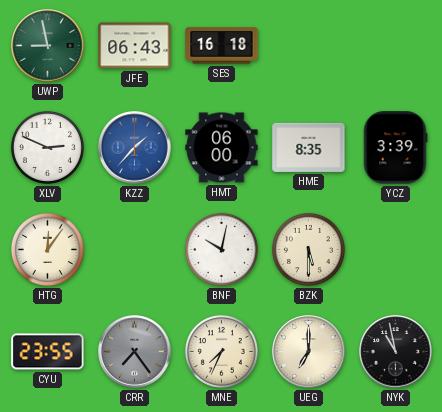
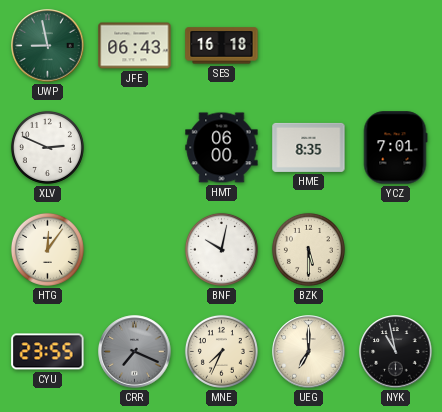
KZZ: 1:37 -> none (135, 148)
YCZ: 3:39 -> 7:01 (395, 148)
CRR: 7:24 -> 7:19 (135, 352)
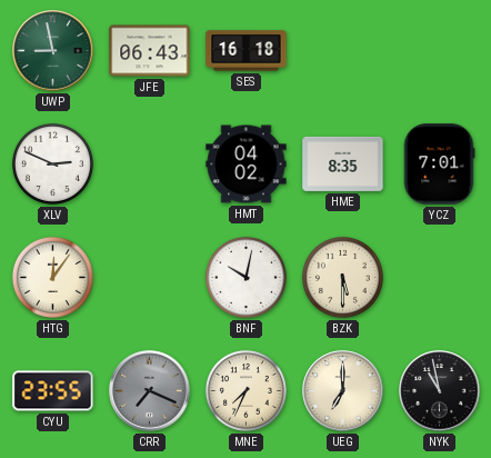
HMT: 06:00 -> 04:02 (247, 165)
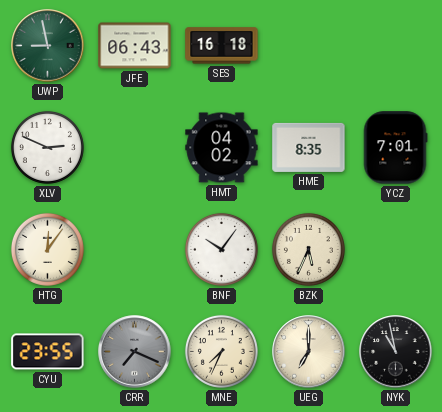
BNF: 10:02 -> 10:06 (221, 249)
BZK: 5:30 -> 5:34 (308, 249)
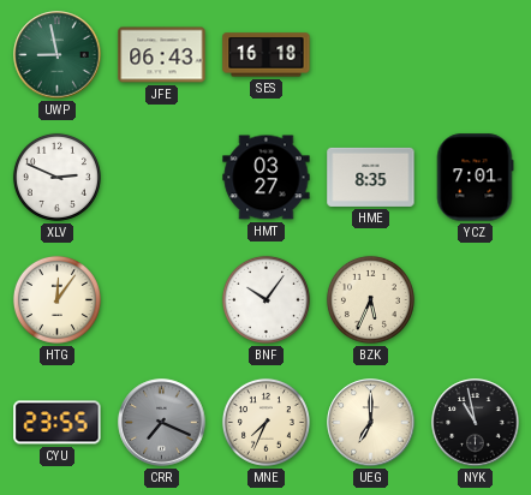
HMT: 04:02 -> 03:27 (267, 178)
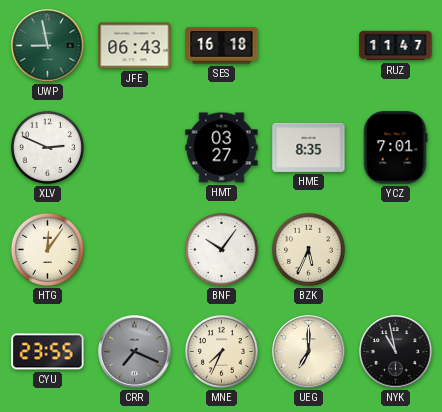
RUZ: none -> 11:47 (396, 46)
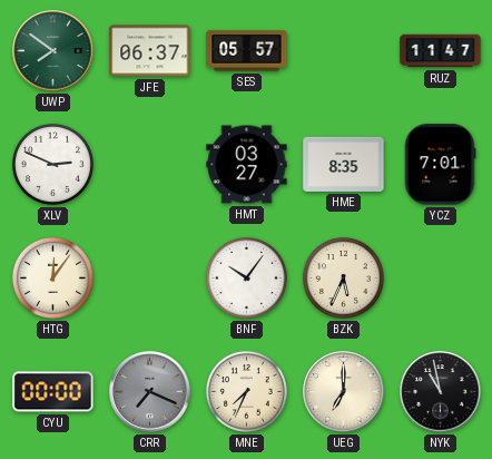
UWP: 8:58 -> 7:51 (53, 51)
JFE: 06:43 -> 06:37 (150, 51)
SES: 16:18 -> 05:57 (247, 51)
CYU: 23:55 -> 00:00 (53, 392)
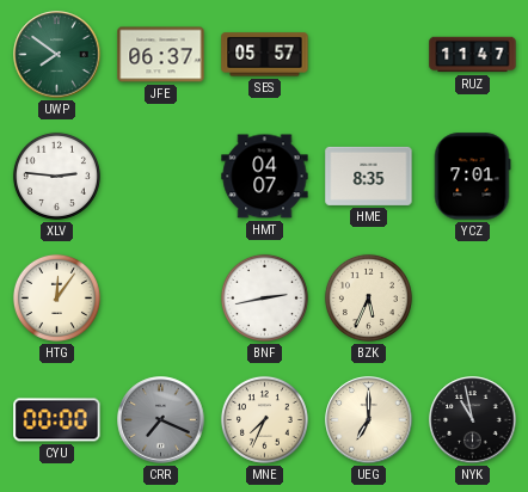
XLV: 2:49 -> 2:46 (56, 176)
HMT: 03:27 -> 04:07 (265, 177)
BNF: 10:06 -> 2:43 (264, 297)
